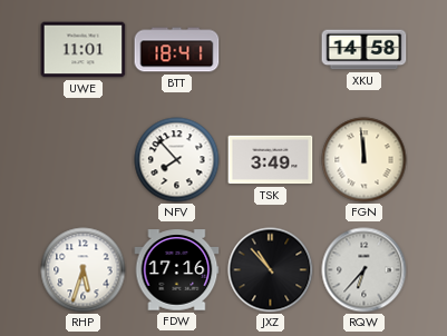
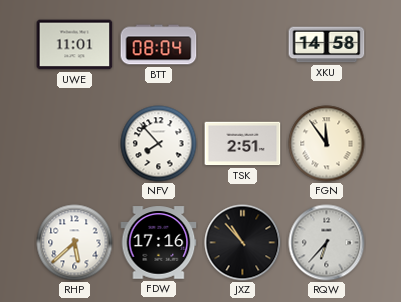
BTT: 18:41 -> 08:04 (159, 45)
TSK: 3:49 -> 2:51 (243, 144)
FGN: 11:59 -> 11:54 (327, 144)
RHP: 5:33 -> 5:38 (75, 243)
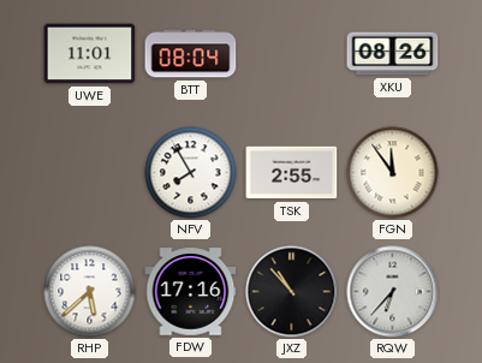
XKU: 14:58 -> 08:26 (393, 54)
NFV: 7:53 -> 7:55 (191, 173)
TSK: 2:51 -> 2:55 (292, 173)
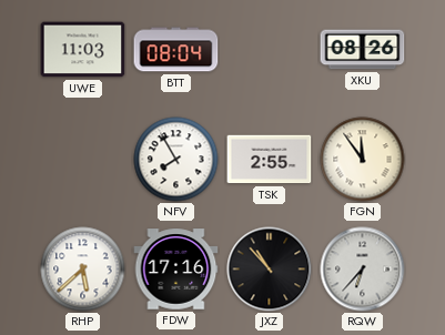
UWE: 11:01 -> 11:03 (83, 50)
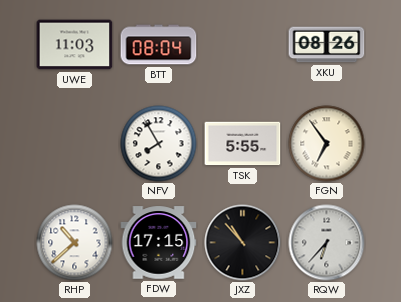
TSK: 2:55 -> 5:55 (243, 144)
FGN: 11:54 -> 6:54 (327, 144)
RHP: 5:38 -> 10:38 (75, 243)
FDW: 17:16 -> 17:15 (159, 243)
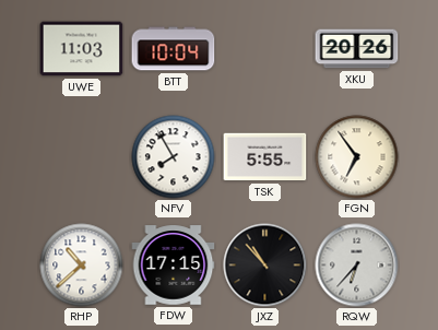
BTT: 08:04 -> 10:04 (174, 49)
XKU: 08:26 -> 20:26 (357, 49)
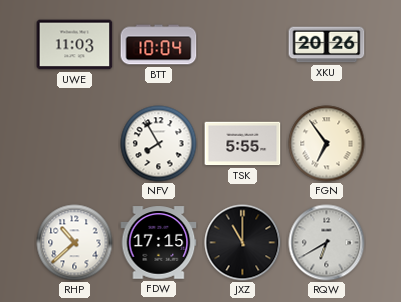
JXZ: 10:53 -> 11:00 (243, 243)
RQW: 6:37 -> 6:40 (327, 243)
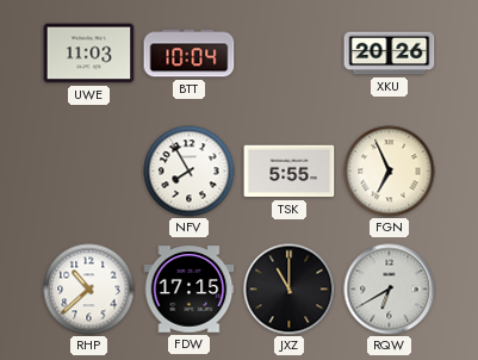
FGN: 6:54 -> 6:56 (390, 172)
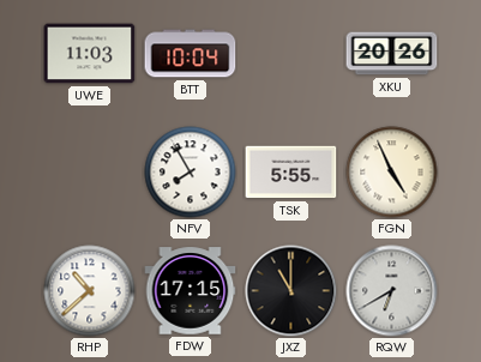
FGN: 6:56 -> 4:56 (392, 173)
